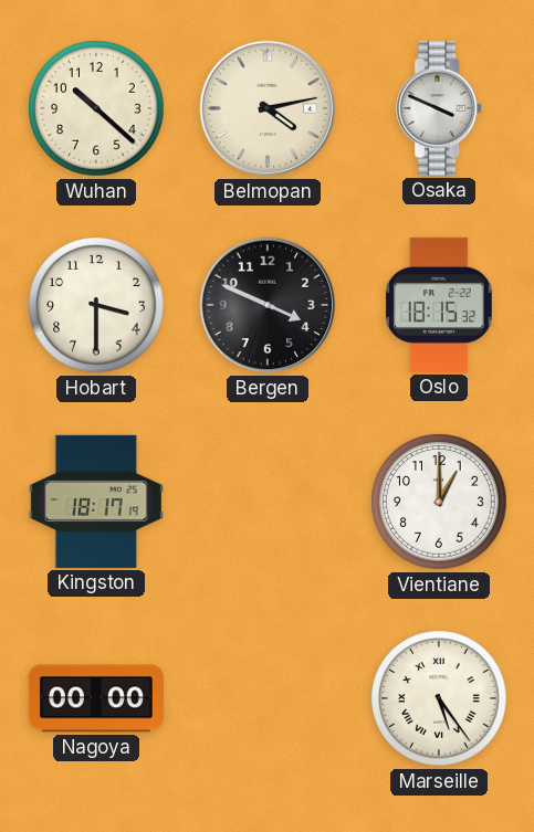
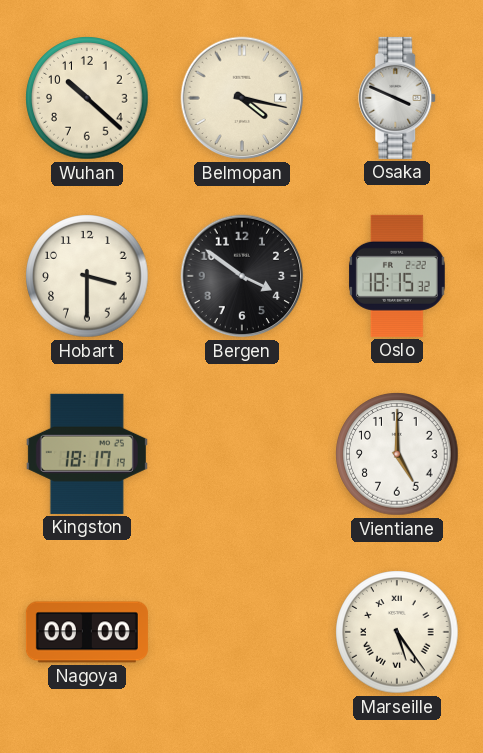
Belmopan: 4:13 -> 4:17 (242, 98)
Bergen: 3:49 -> 3:51 (242, 276)
Vientiane: 1:00 -> 5:00 (397, 454)
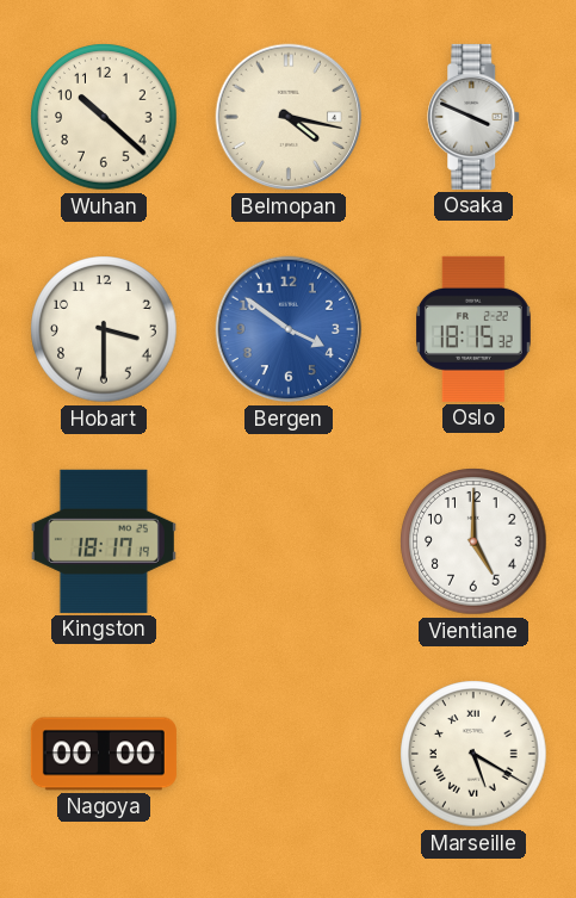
Bergen dial: black -> blue (289, 329)
Marseille: 5:24 -> 5:20 (473, 754)
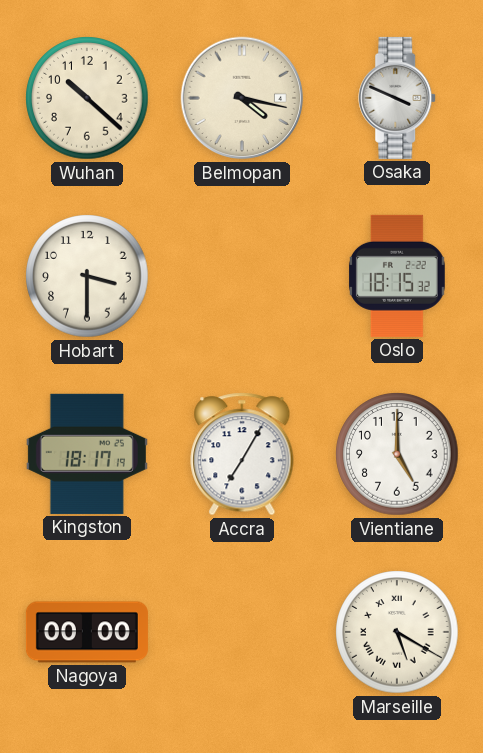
Bergen: 3:51 -> none (289, 329)
Accra: none -> 7:05 (242, 454)
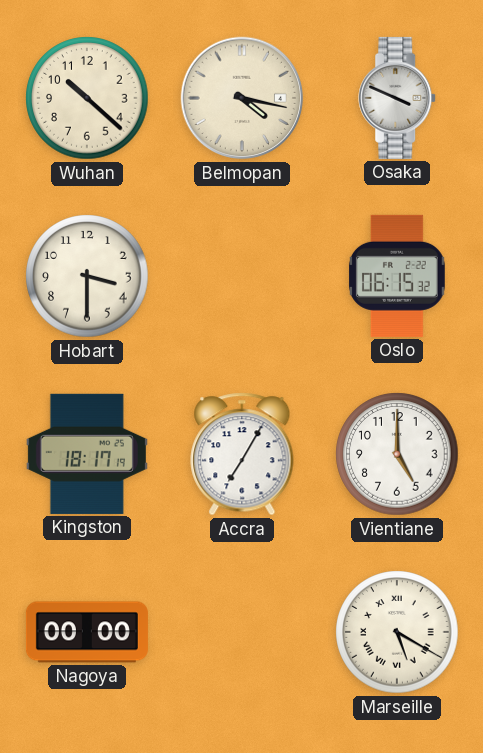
Oslo: 18:15 -> 06:15 (398, 276)
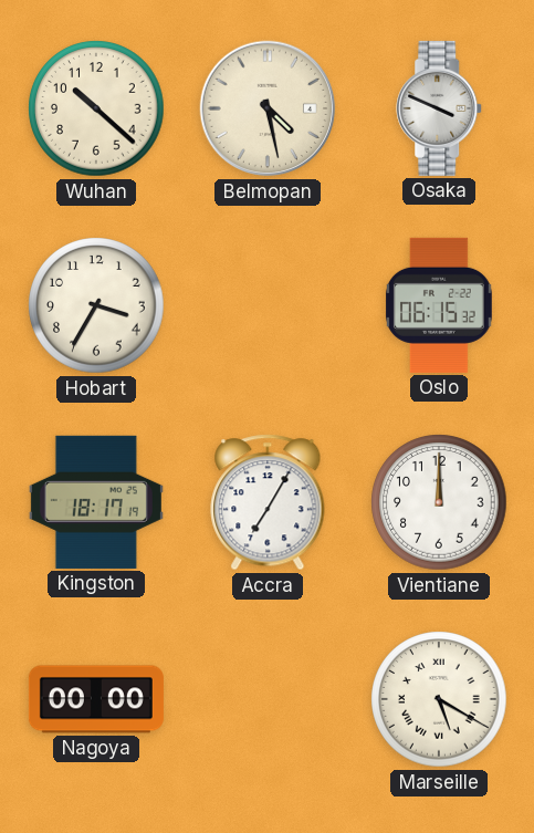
Belmopan: 4:17 -> 4:28 (268, 108)
Hobart: 3:30 -> 3:35 (96, 305)
Vientiane: 5:00 -> 12:00 (439, 502)
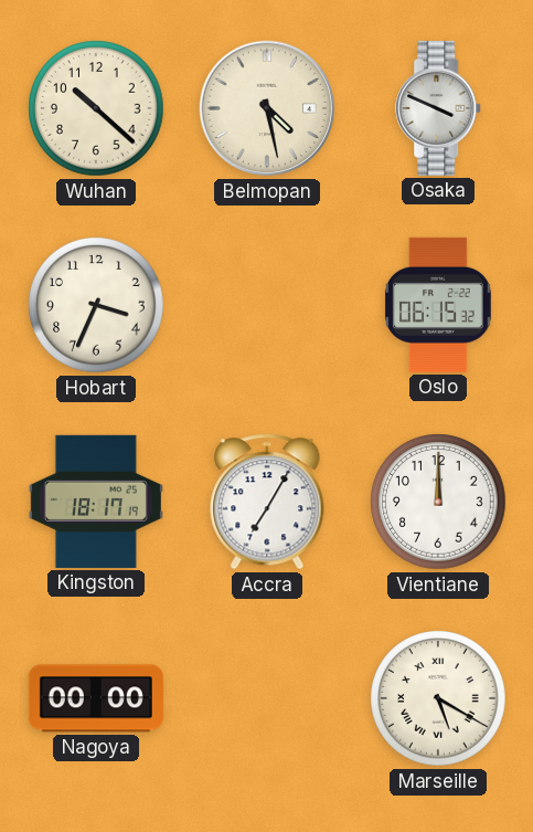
Hobart: 3:35 -> 3:34 (96, 305)
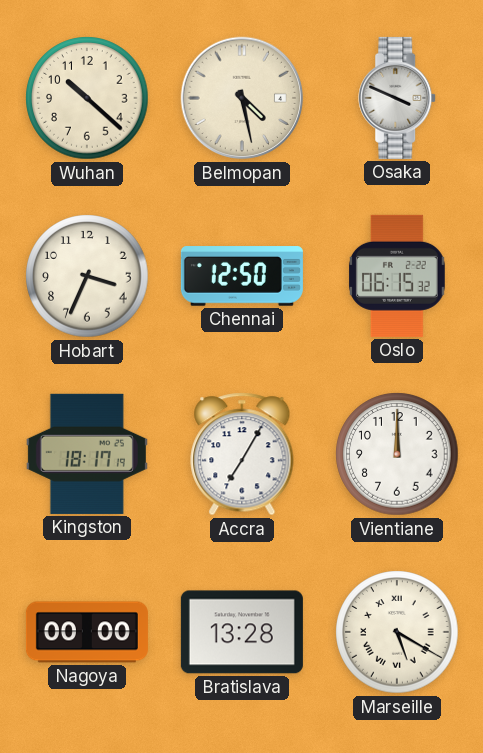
Chennai: none -> 12:50 (242, 276)
Bratislava: none -> 13:28 (242, 632)
